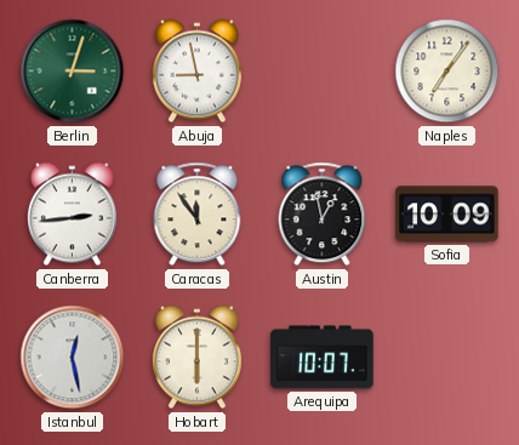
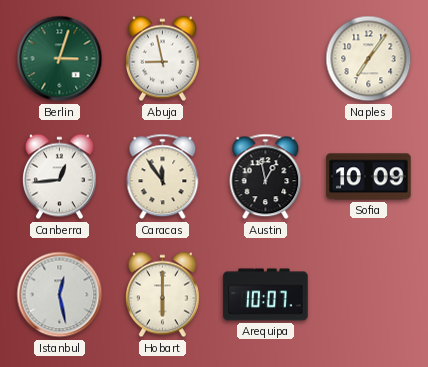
Canberra: 2:44 -> 12:44 (59, 177)
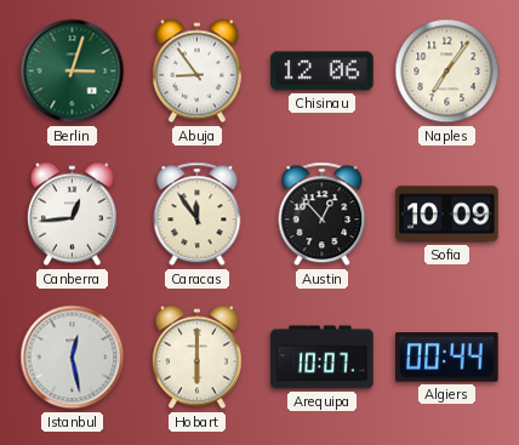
Abuja: 8:58 -> 8:54 (196, 72)
Chisinau: none -> 12:06 (323, 72)
Austin: 12:58 -> 12:53 (323, 215)
Algiers: none -> 00:44 (447, 358)
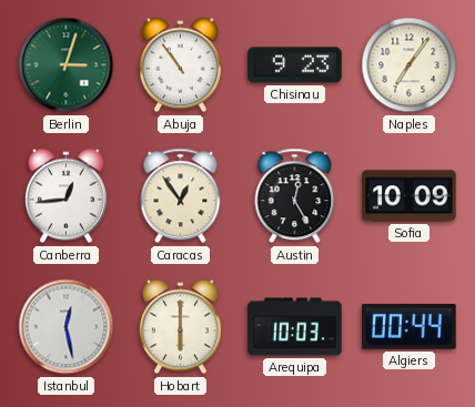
Abuja: 8:54 -> 10:54 (180, 65)
Chisinau: 12:06 -> 9:23 (295, 65)
Caracas: 11:54 -> 12:54 (181, 196)
Austin: 12:53 -> 12:25 (295, 196)
Arequipa: 10:07 -> 10:03 (295, 327)
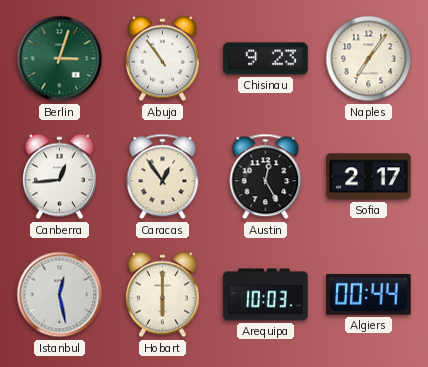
Sofia: 10:09 -> 2:17 (369, 177)
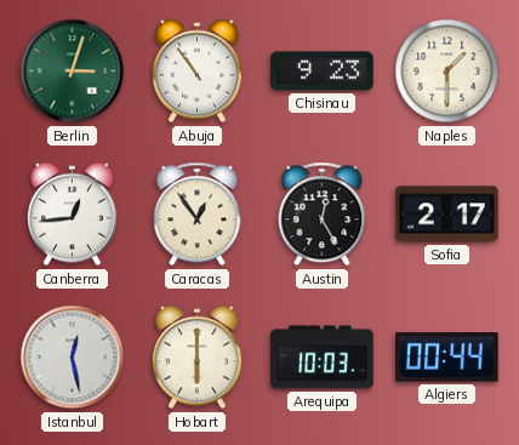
Naples: 7:06 -> 1:30 (447, 72)
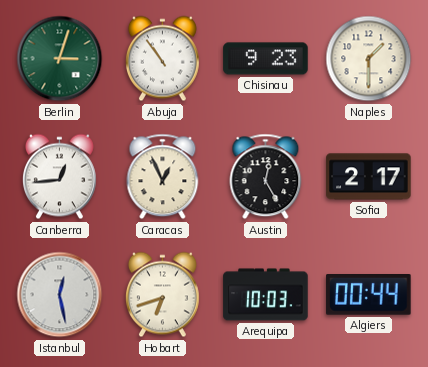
Caracas: 12:54 -> 12:56 (163, 177)
Hobart: 6:00 -> 6:42 (162, 295)
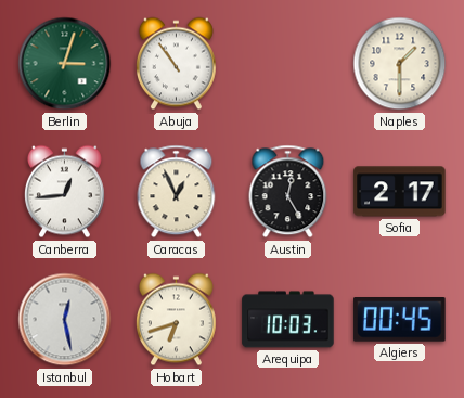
Chisinau: 9:23 -> none (266, 59)
Algiers: 00:44 -> 00:45 (400, 320)
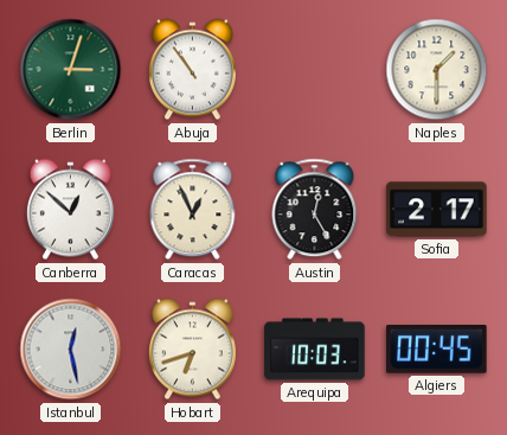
Canberra: 12:44 -> 12:52 (70, 210)
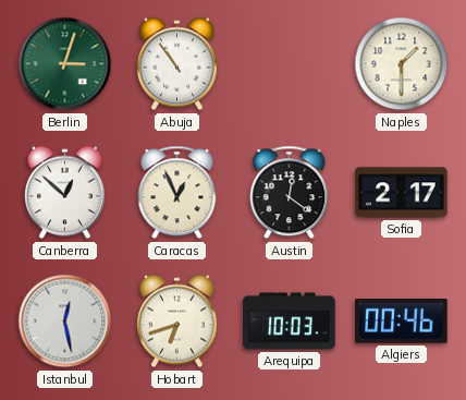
Austin: 12:25 -> 12:21 (290, 193)
Algiers: 00:45 -> 00:46 (402, 322)
